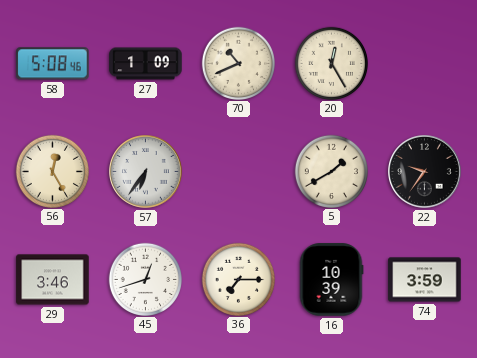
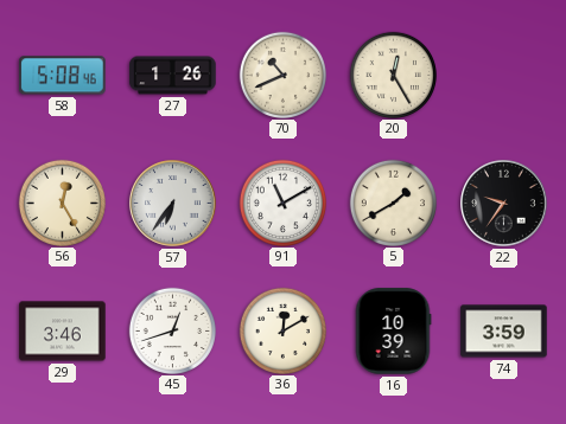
27: 1:09 -> 1:26 (173, 76)
91: none -> 11:10 (282, 203)
36: 7:15 -> 12:10 (282, 330)
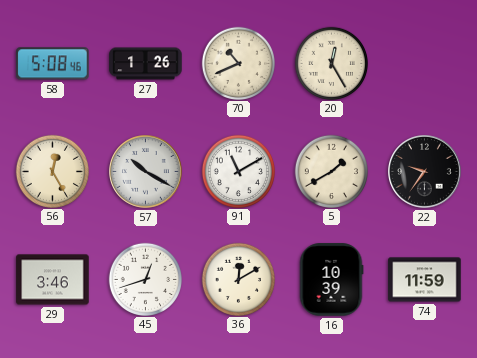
57: 6:36 -> 10:20 (146, 172)
74: 3:59 -> 11:59 (425, 280)
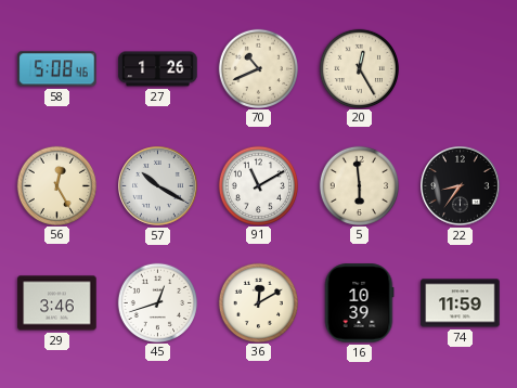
5: 1:40 -> 5:59 (359, 185)
22: 9:36 -> 8:36 (461, 186)
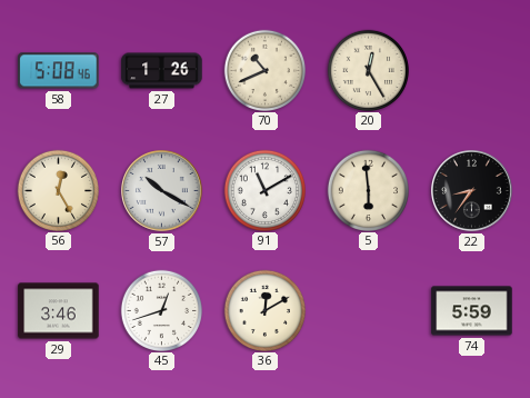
16: 10:39 -> none (359, 303)
74: 11:59 -> 5:59 (472, 311)
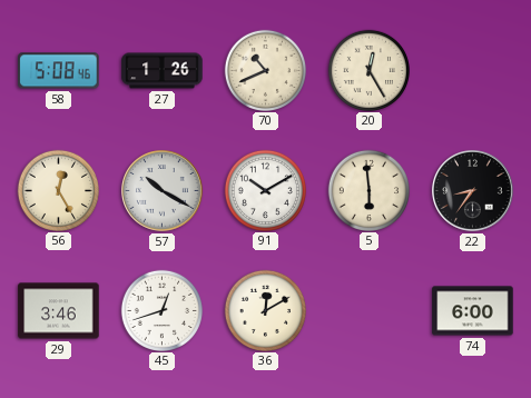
91: 11:10 -> 10:10 (265, 190)
74: 5:59 -> 6:00 (473, 311)
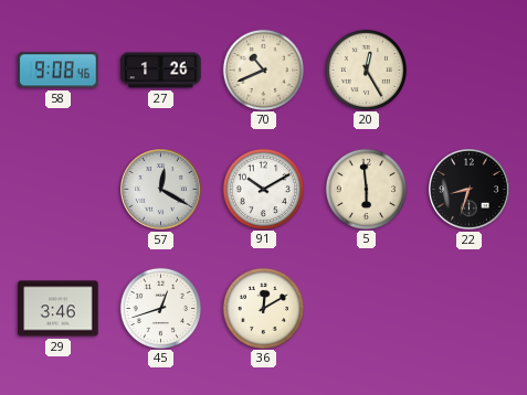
58: 5:08 -> 9:08 (59, 71)
56: 12:25 -> none (58, 190)
57: 10:20 -> 12:20 (161, 190)
22: 8:36 -> 8:33 (470, 190)
74: 6:00 -> none (473, 311)
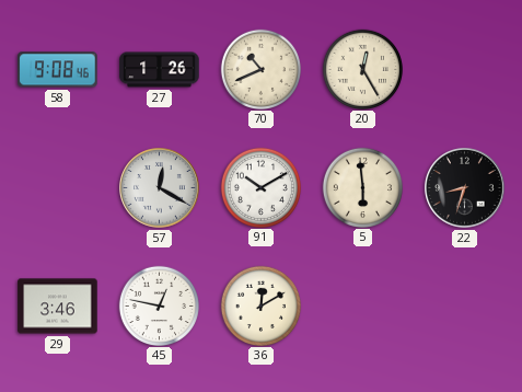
45: 12:42 -> 12:47 (159, 305)
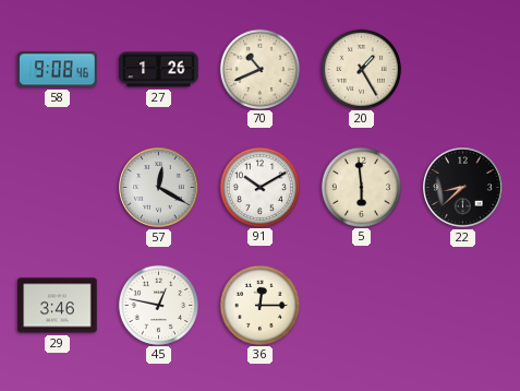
20: 12:25 -> 1:25 (361, 69)
22: 8:33 -> 8:38 (463, 188)
36: 12:10 -> 12:15 (259, 305)
